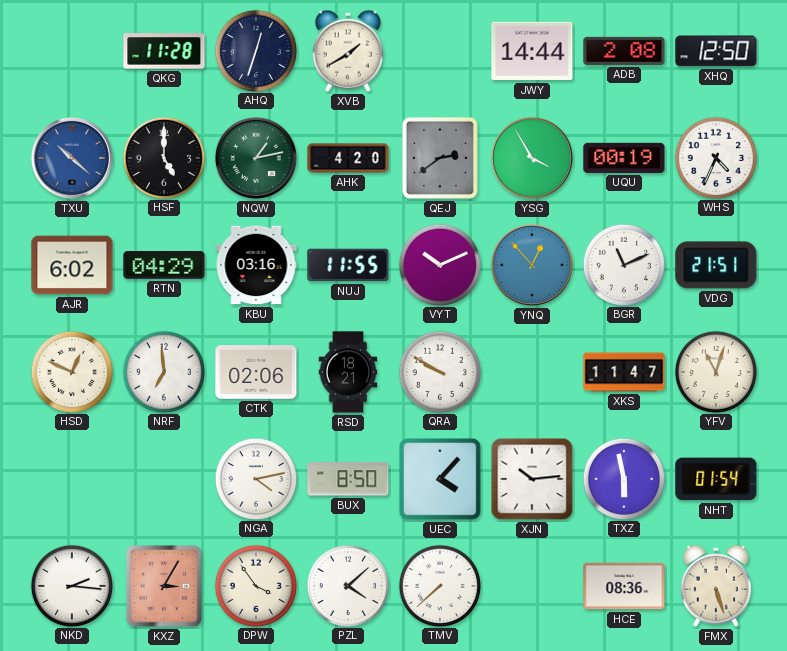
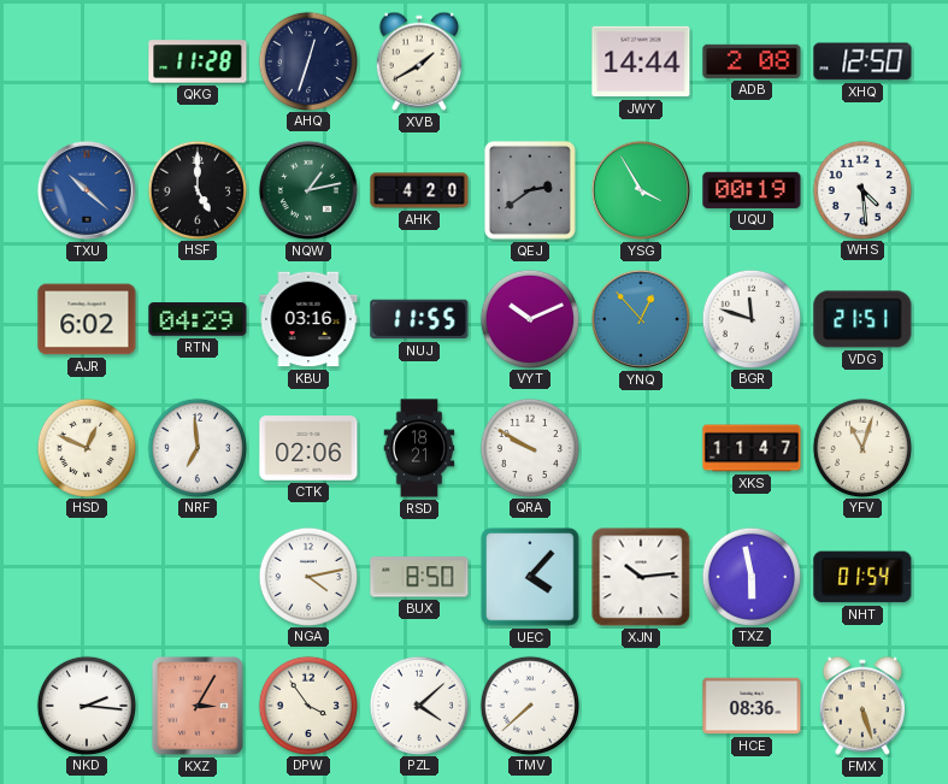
WHS: 4:34 -> 4:29 (861, 189)
BGR: 11:11 -> 11:48 (750, 318)
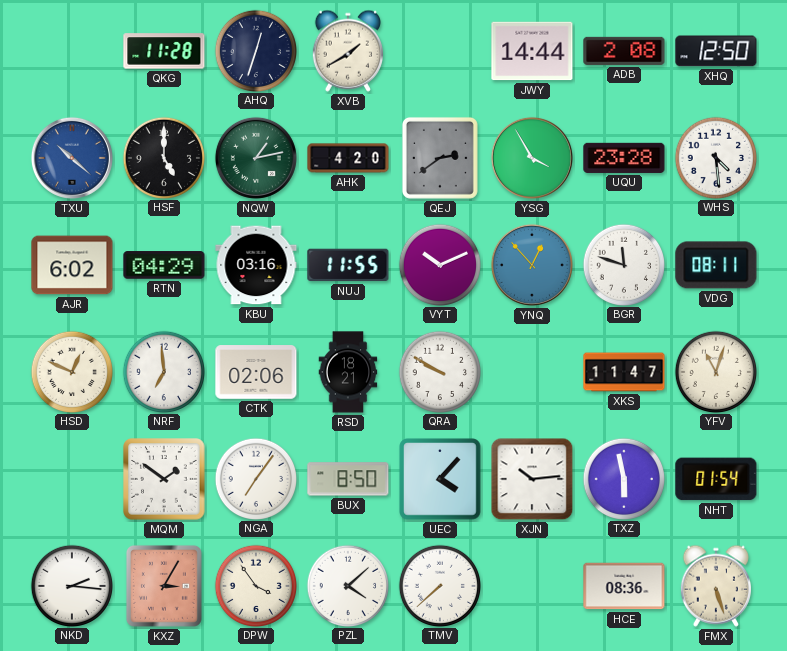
UQU: 00:19 -> 23:28 (624, 158)
VDG: 21:51 -> 08:11 (716, 265)
MQM: none -> 1:51 (164, 479)
NGA: 4:13 -> 7:06 (255, 478)
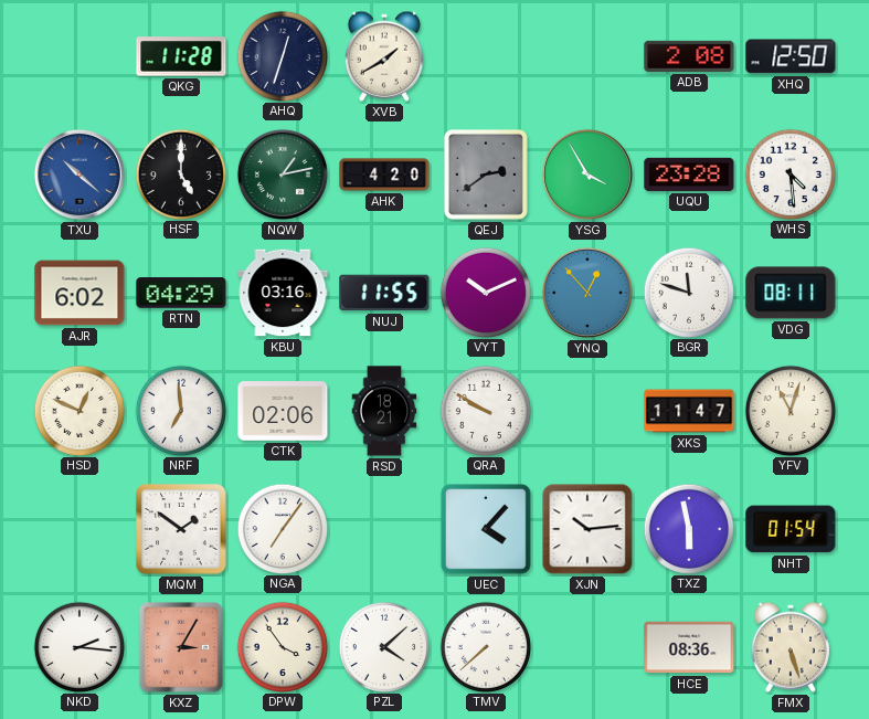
JWY: 14:44 -> none (532, 51)
BUX: 8:50 -> none (348, 479)
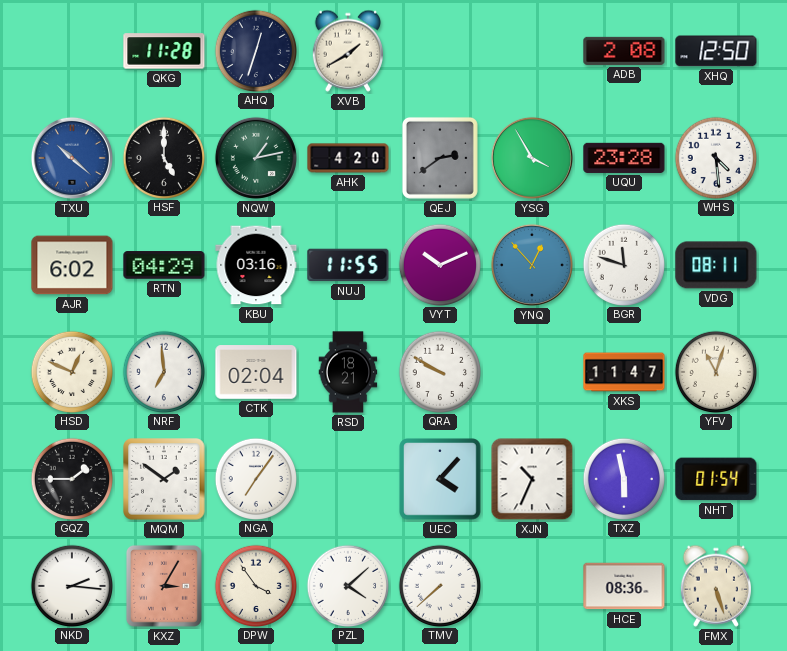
CTK: 02:06 -> 02:04 (256, 372)
GQZ: none -> 1:45 (71, 478)
XJN: 10:14 -> 10:34 (532, 479)
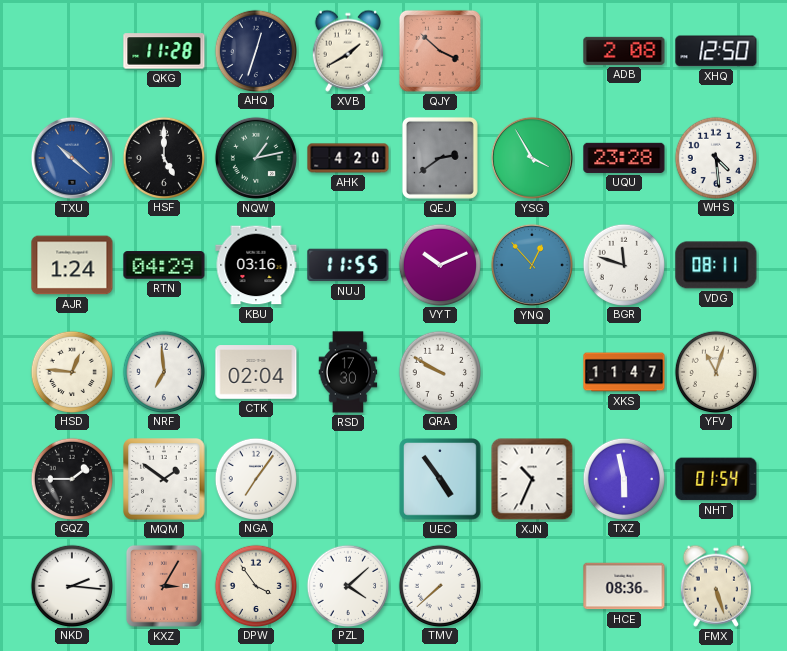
QJY: none -> 3:52 (440, 51)
AJR: 6:02 -> 1:24 (72, 265)
HSD: 12:49 -> 12:46 (71, 371)
RSD: 18:21 -> 17:30 (348, 372)
UEC: 4:07 -> 4:54 (440, 479)
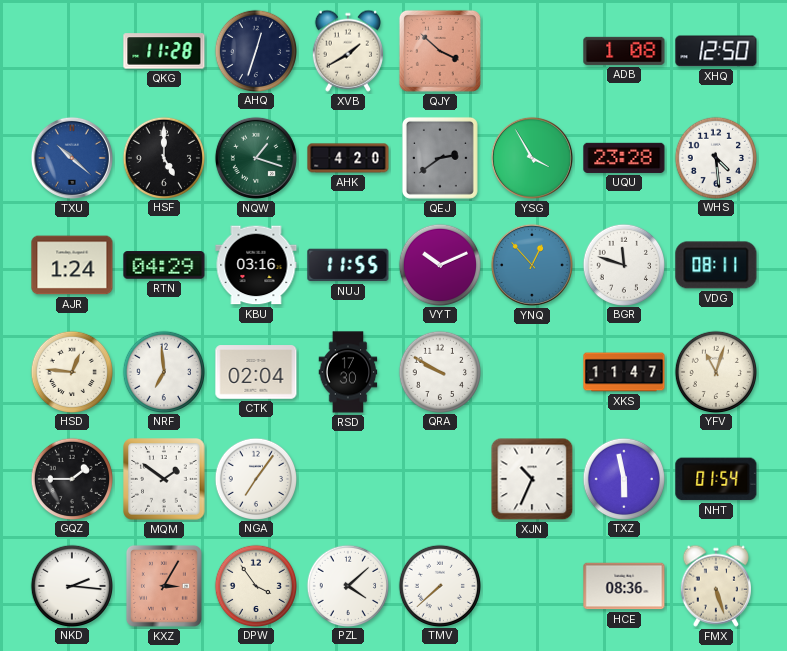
ADB: 2:08 -> 1:08 (624, 51)
NQW: 1:13 -> 1:18 (256, 158)
UEC: 4:54 -> none (440, 479)
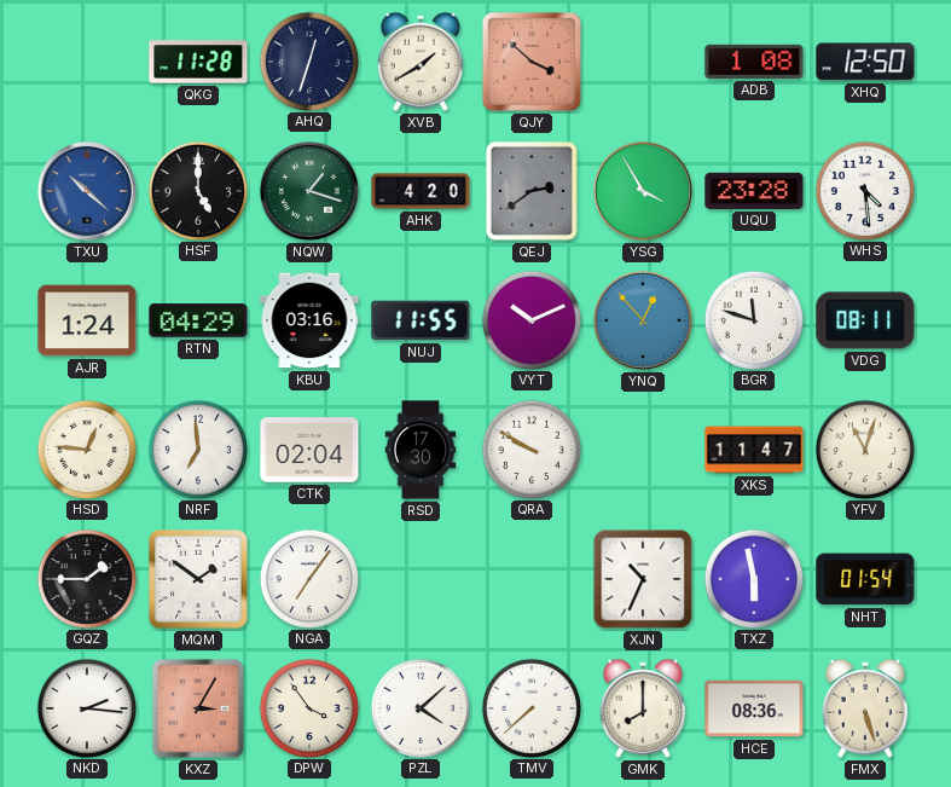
GMK: none -> 8:00 (643, 708)
